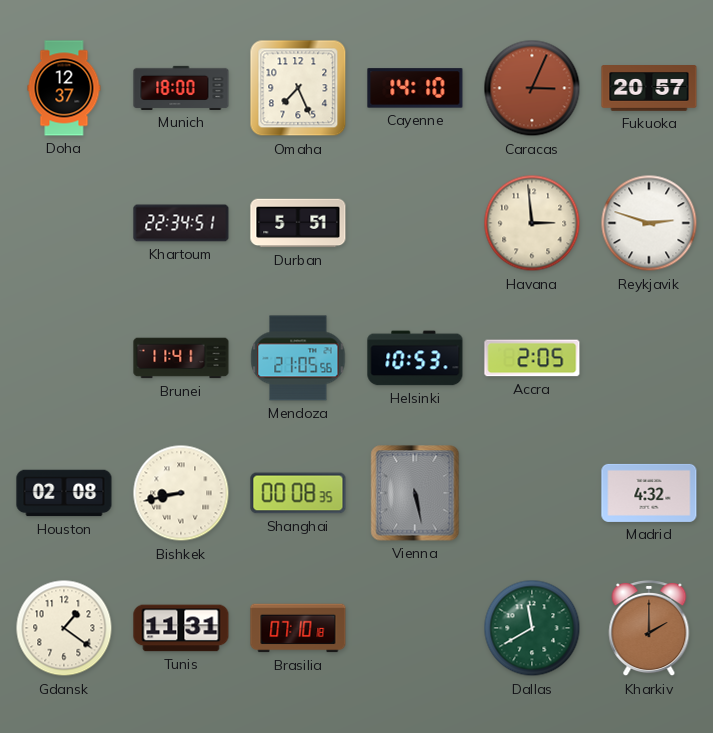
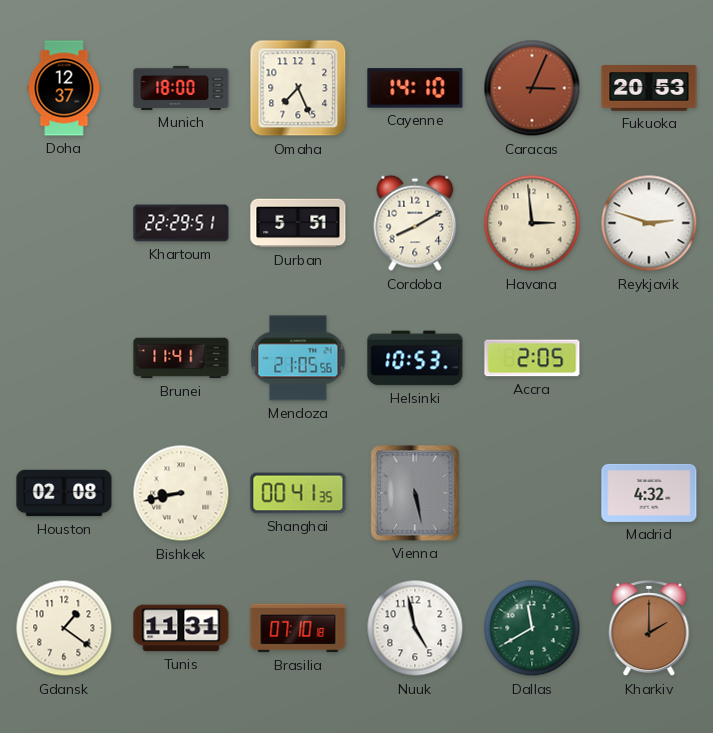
Fukuoka: 20:57 -> 20:53 (649, 88)
Khartoum: 22:34 -> 22:29 (181, 223)
Cordoba: none -> 8:10 (415, 223)
Shanghai: 00:08 -> 00:41 (298, 493)
Nuuk: none -> 4:58 (415, 628)
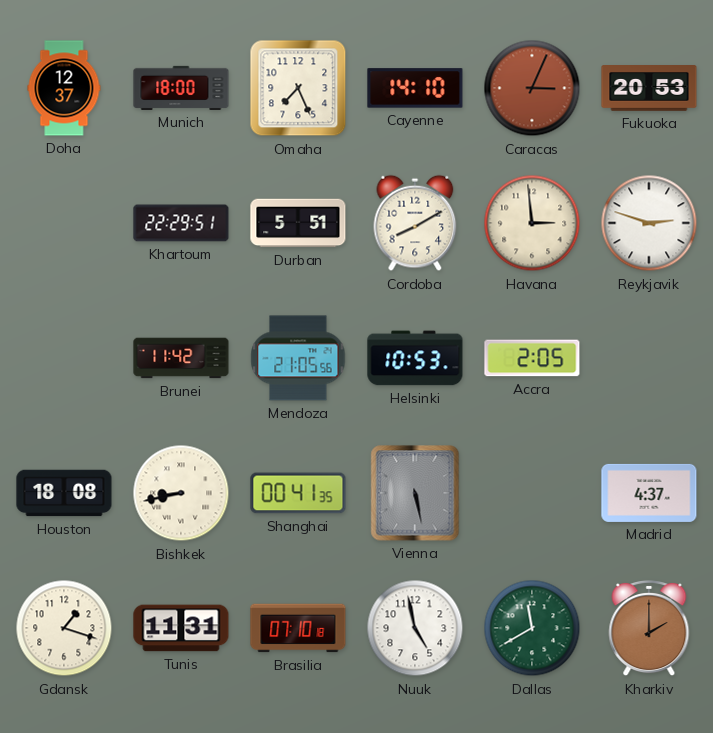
Brunei: 11:41 -> 11:42 (181, 358)
Houston: 02:08 -> 18:08 (64, 493)
Madrid: 4:32 -> 4:37 (649, 493)
Gdansk: 1:21 -> 1:18 (64, 628)
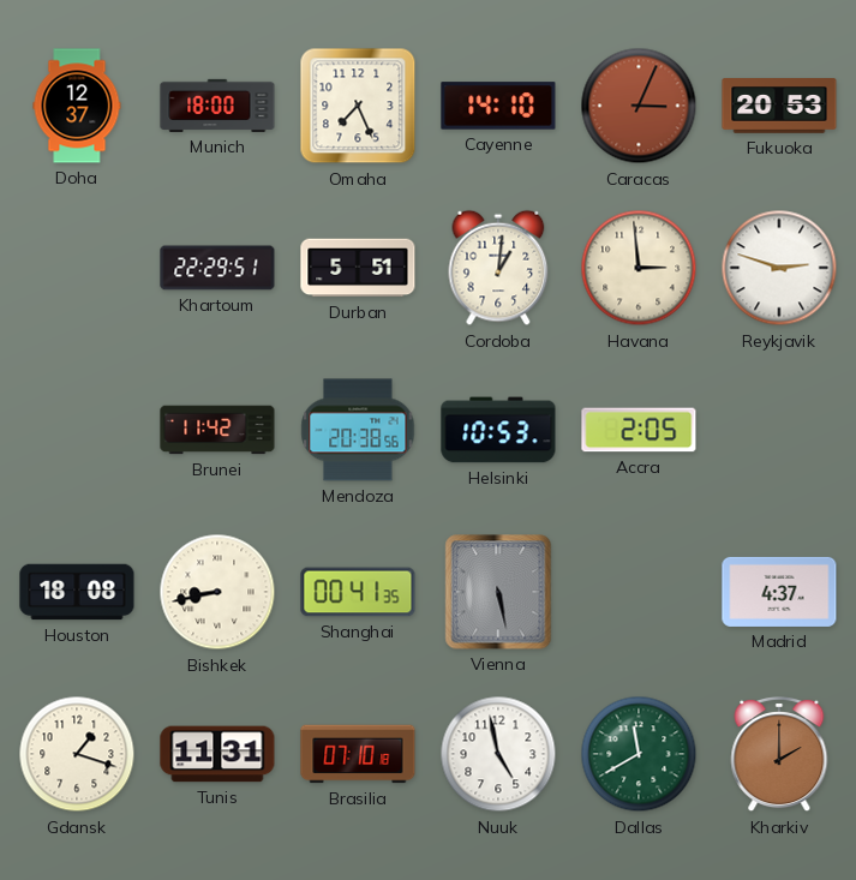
Cordoba: 8:10 -> 1:01 (498, 268)
Mendoza: 21:05 -> 20:38 (358, 430)
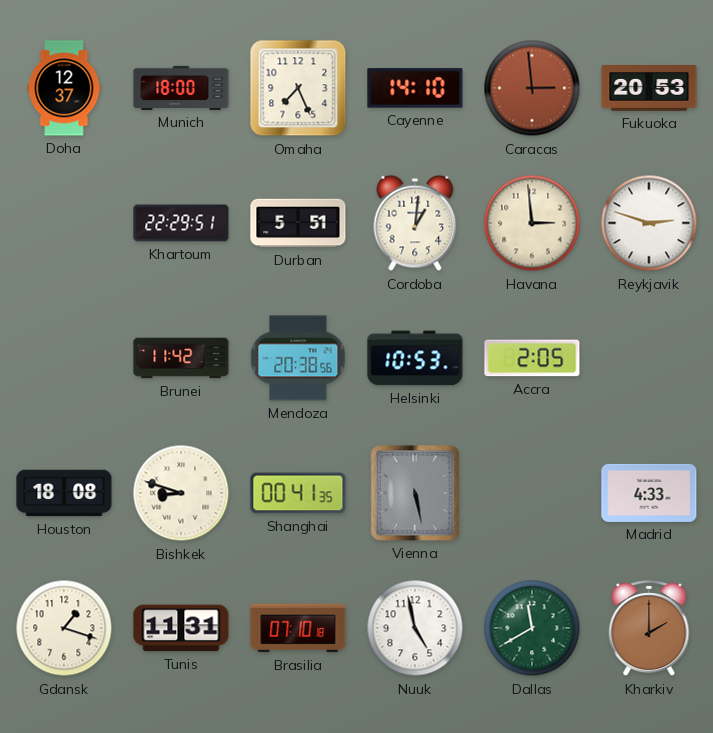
Caracas: 3:04 -> 2:59 (532, 88)
Bishkek: 8:43 -> 8:48 (181, 493)
Madrid: 4:37 -> 4:33 (649, 493)
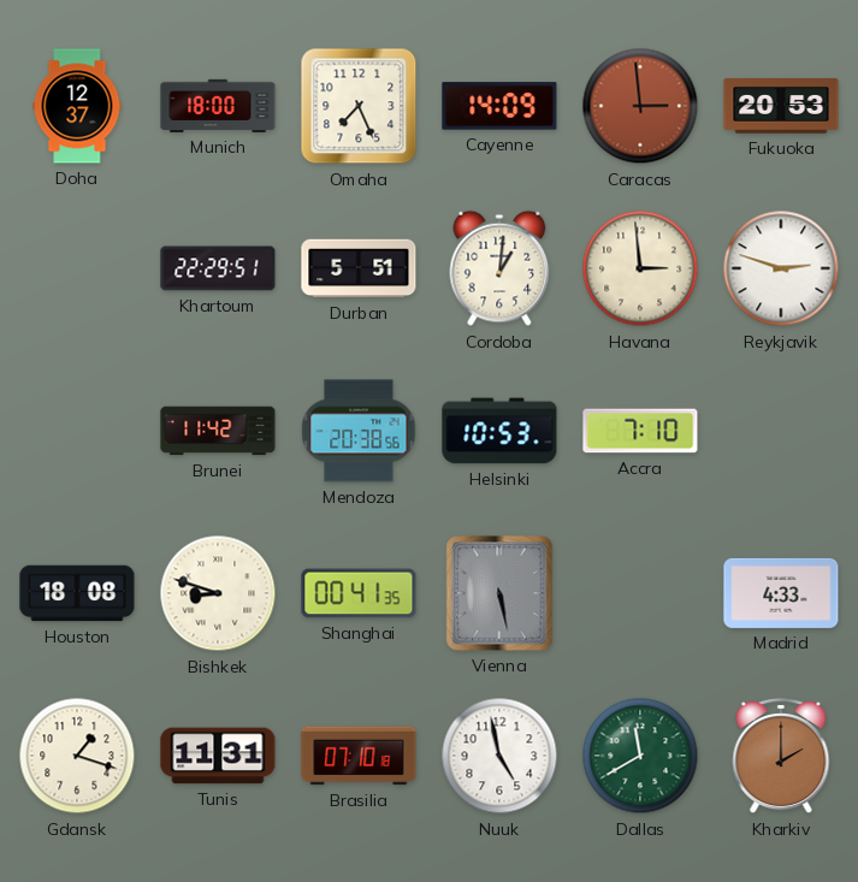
Cayenne: 14:10 -> 14:09 (499, 106)
Accra: 2:05 -> 7:10 (640, 431)
